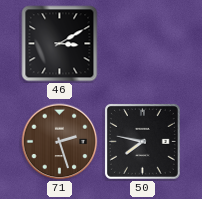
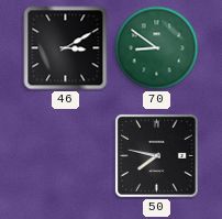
70: none -> 8:51 (157, 48)
71: 2:27 -> none (60, 142)
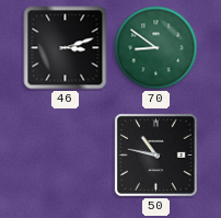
46: 3:10 -> 3:12 (66, 48)
50: 7:47 -> 10:47 (155, 154)
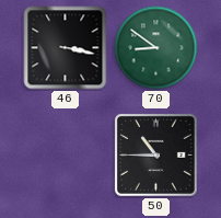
46: 3:12 -> 3:17 (66, 48)
50: 10:47 -> 10:45 (155, 154)
